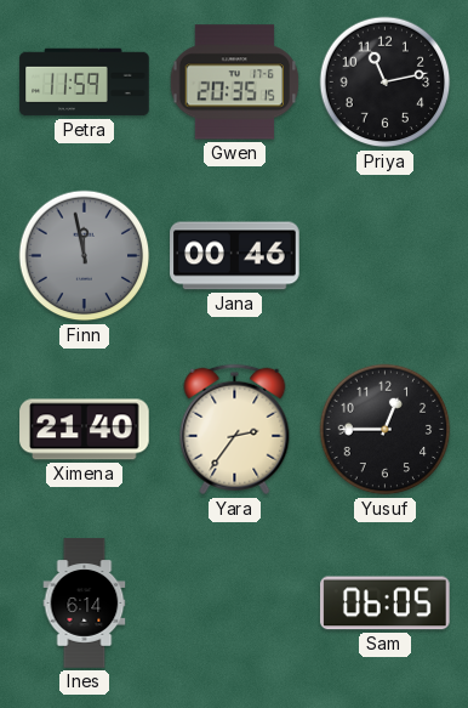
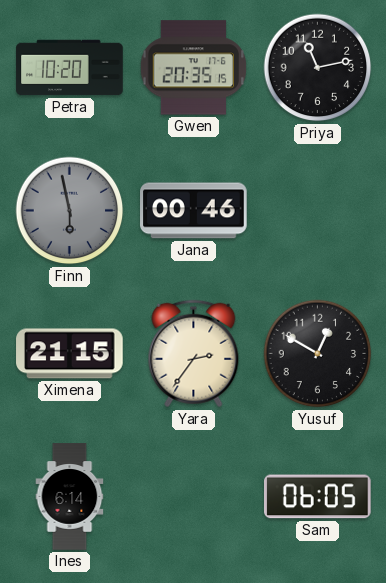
Petra: 11:59 -> 10:20 (70, 68)
Finn: 11:58 -> 5:58 (70, 211)
Ximena: 21:40 -> 21:15 (70, 354)
Yusuf: 12:45 -> 12:50 (318, 354)
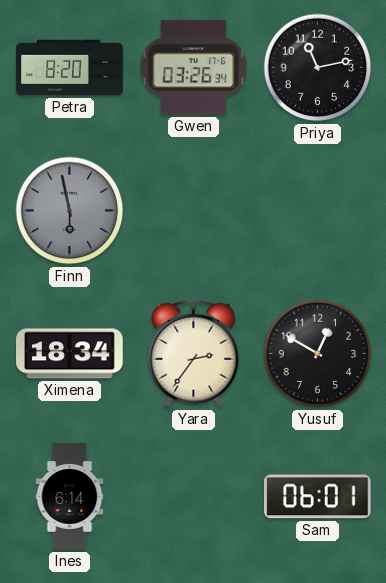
Petra: 10:20 -> 8:20 (70, 68)
Gwen: 20:35 -> 03:26 (194, 68)
Jana: 00:46 -> none (194, 211)
Ximena: 21:15 -> 18:34 (70, 354)
Sam: 06:05 -> 06:01 (318, 497)
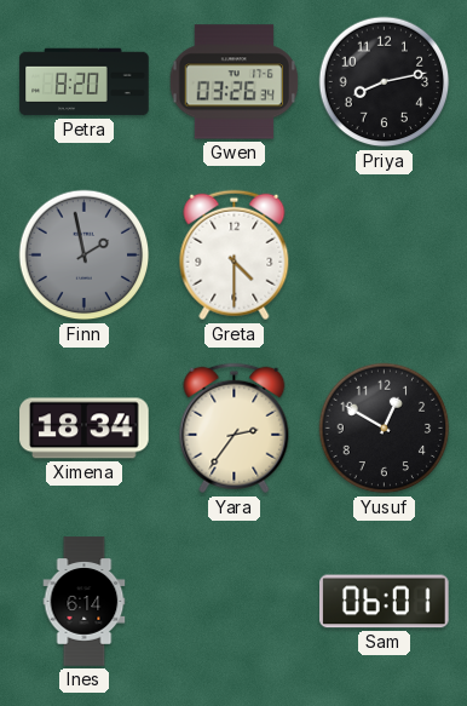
Priya: 11:13 -> 8:13 (385, 82)
Finn: 5:58 -> 1:58 (85, 256)
Greta: none -> 4:30 (235, 256)
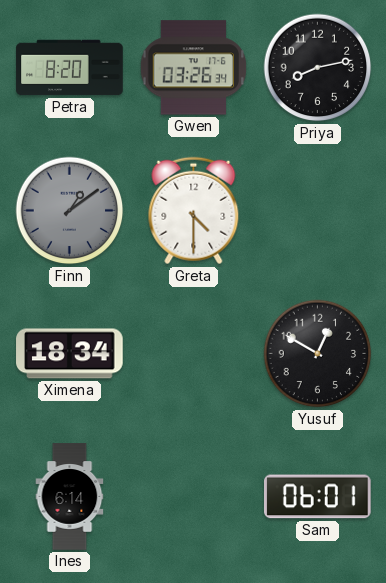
Finn: 1:58 -> 1:09 (70, 211)
Yara: 2:36 -> none (235, 429)
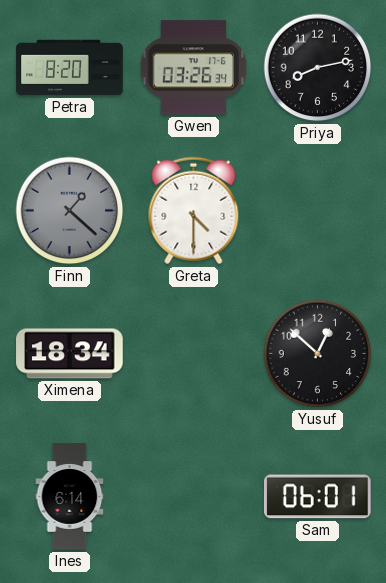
Finn: 1:09 -> 1:22 (70, 211)
Yusuf: 12:50 -> 12:52 (318, 354)
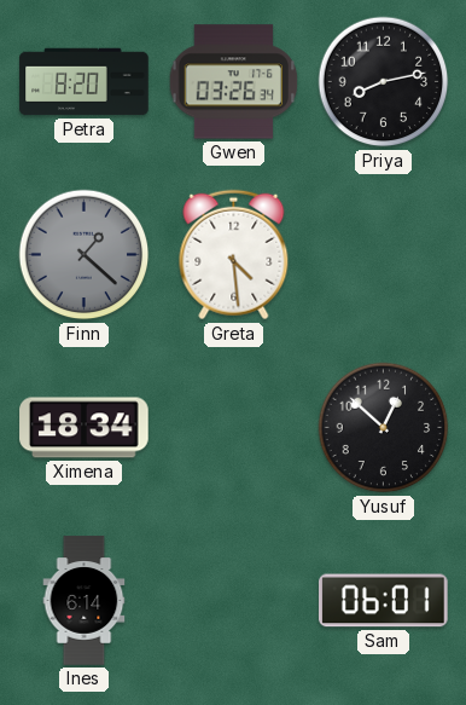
Greta: 4:30 -> 4:29 (234, 255)
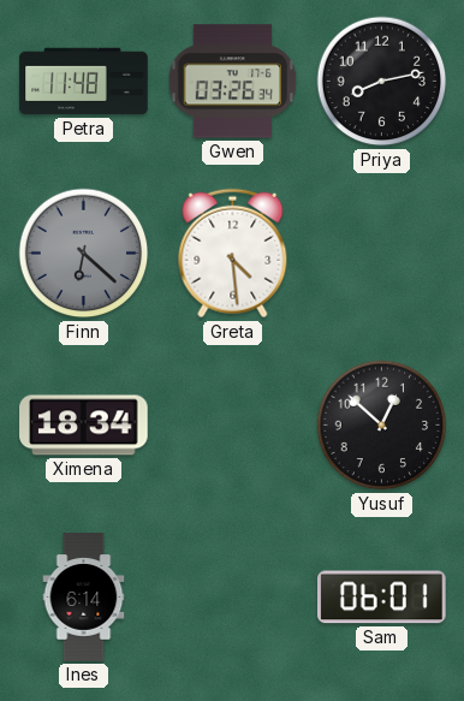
Petra: 8:20 -> 11:48 (84, 82)
Finn: 1:22 -> 6:22 (84, 254)
